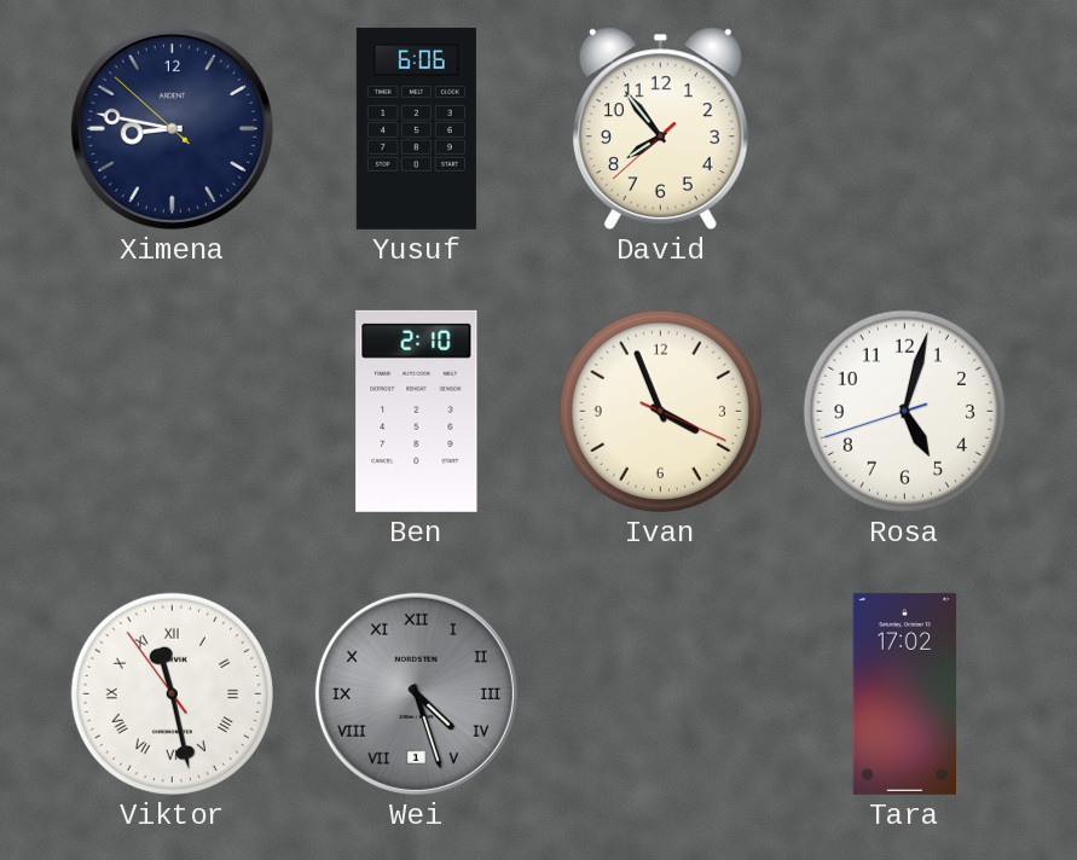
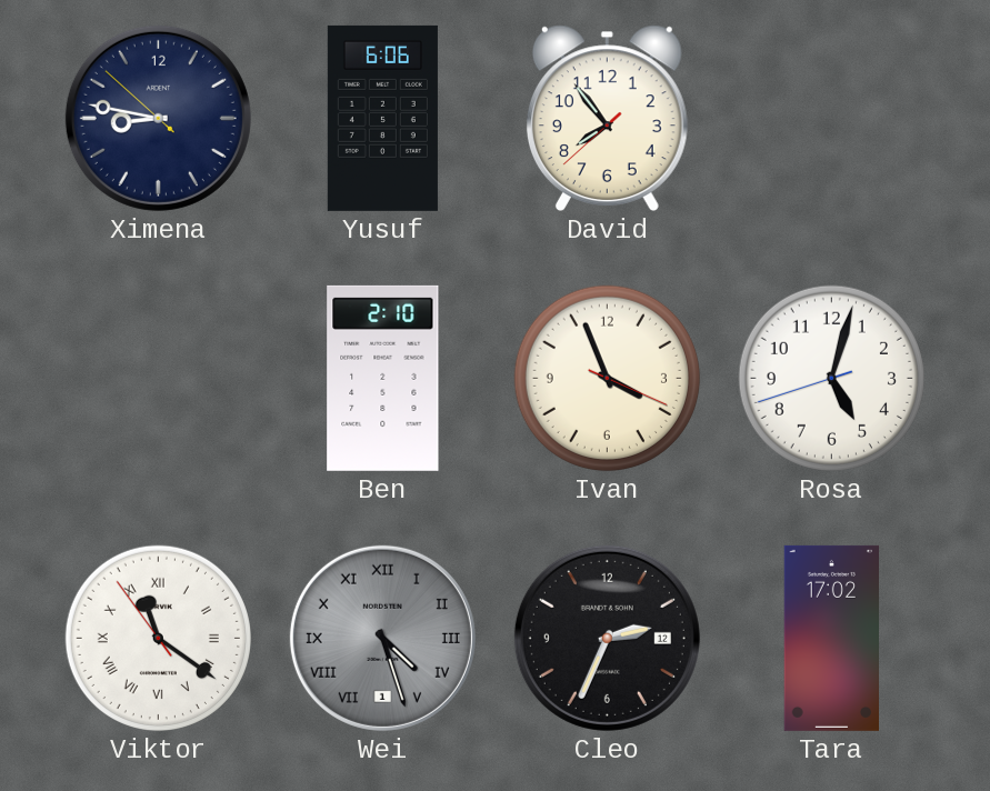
Viktor: 11:27 -> 11:20 (158, 638)
Cleo: none -> 2:34 (607, 638)
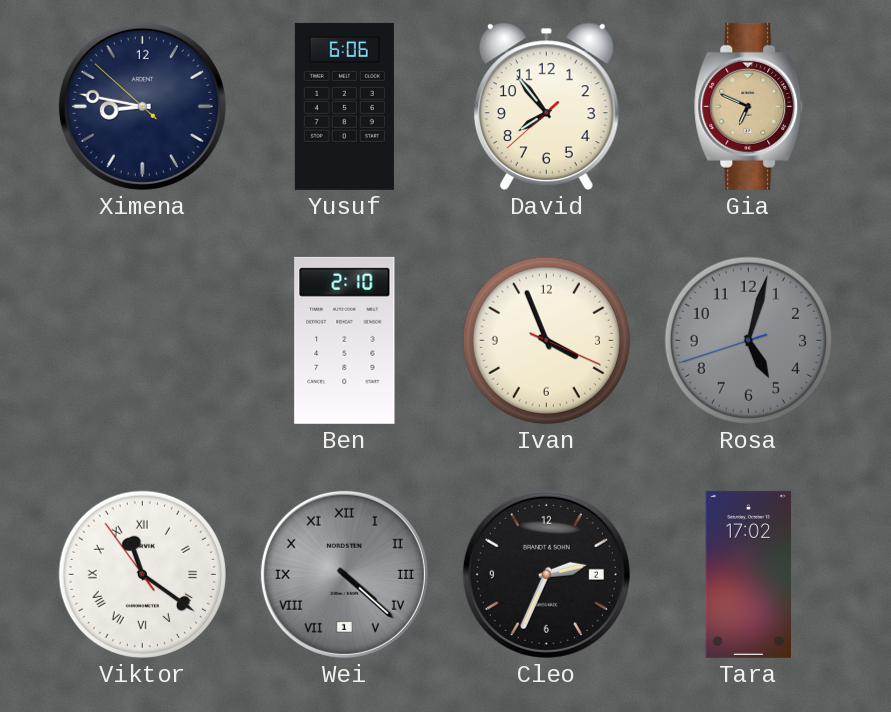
Gia: none -> 6:49 (749, 106)
Rosa dial: white -> grey (748, 340)
Wei: 4:27 -> 4:22 (344, 574)
Cleo date: 12 -> 2 (546, 574)
